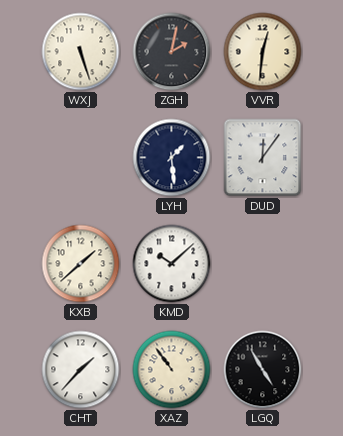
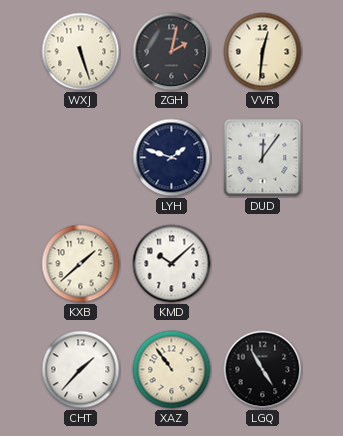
LYH: 1:29 -> 1:48 (172, 158)
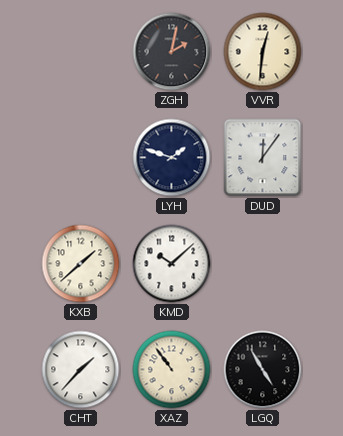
WXJ: 5:27 -> none (81, 52)
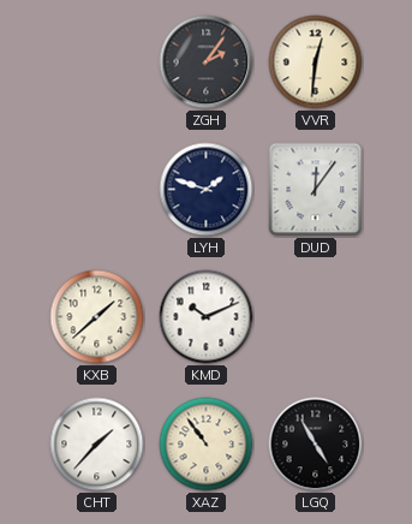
ZGH: 2:02 -> 2:06 (207, 62)
KMD: 10:08 -> 10:11 (207, 317)
